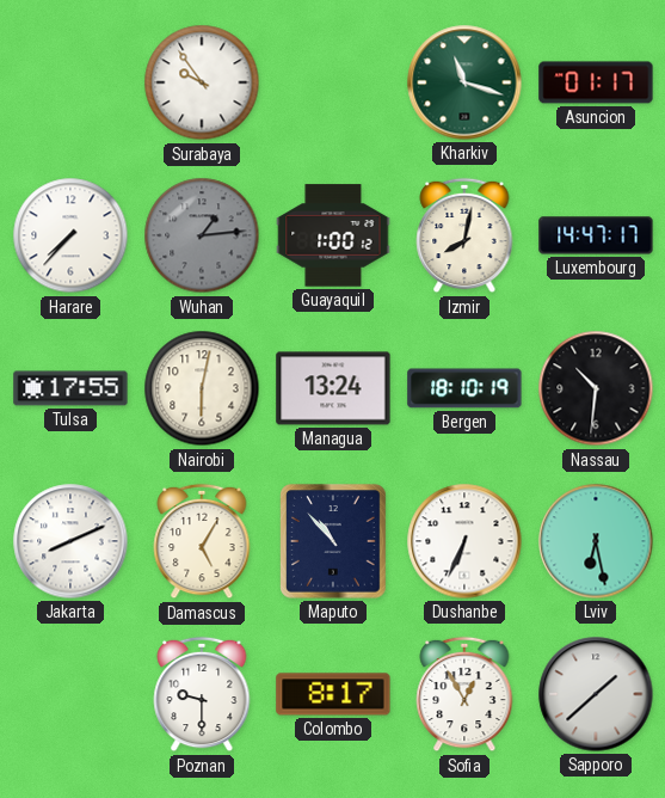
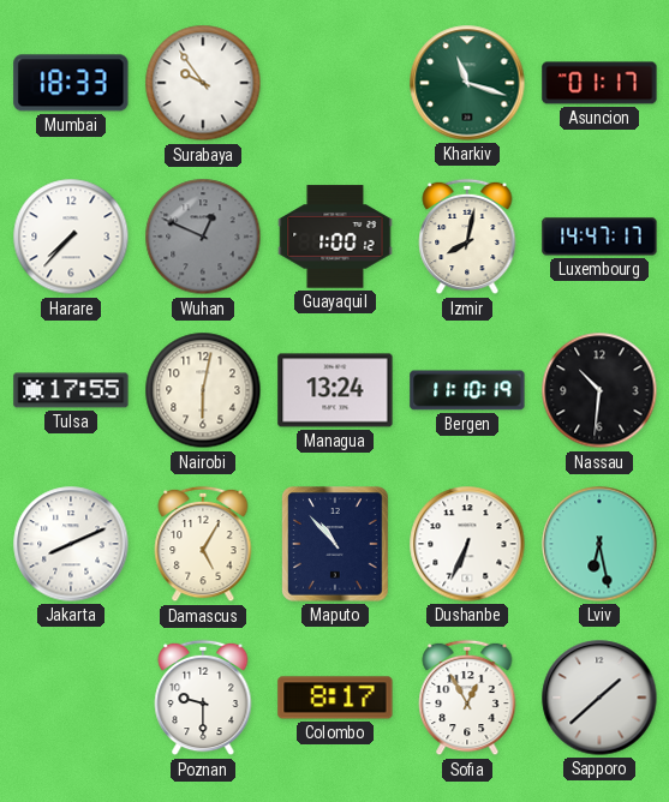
Mumbai: none -> 18:33 (71, 83)
Wuhan: 1:14 -> 12:49 (203, 237)
Bergen: 18:10 -> 11:10 (467, 390)
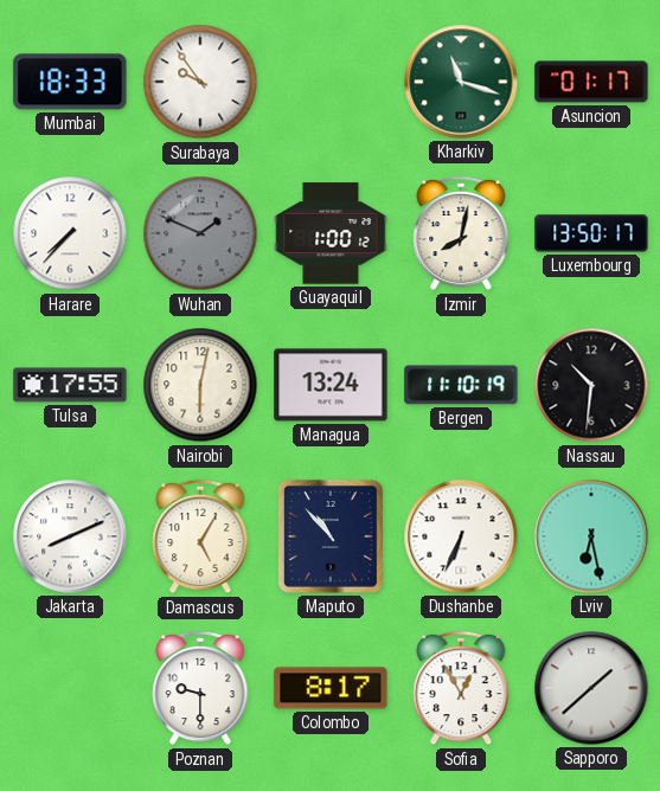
Wuhan: 12:49 -> 1:49 (200, 233)
Luxembourg: 14:47 -> 13:50 (591, 233)
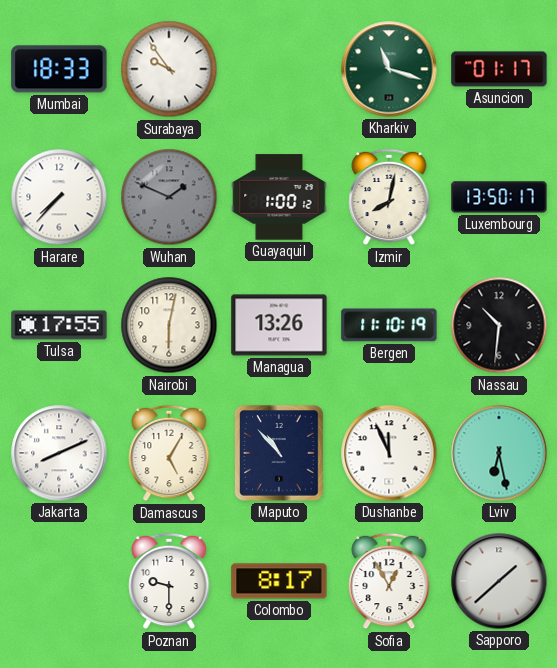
Managua: 13:24 -> 13:26 (279, 325)
Dushanbe: 6:34 -> 11:56 (389, 453)
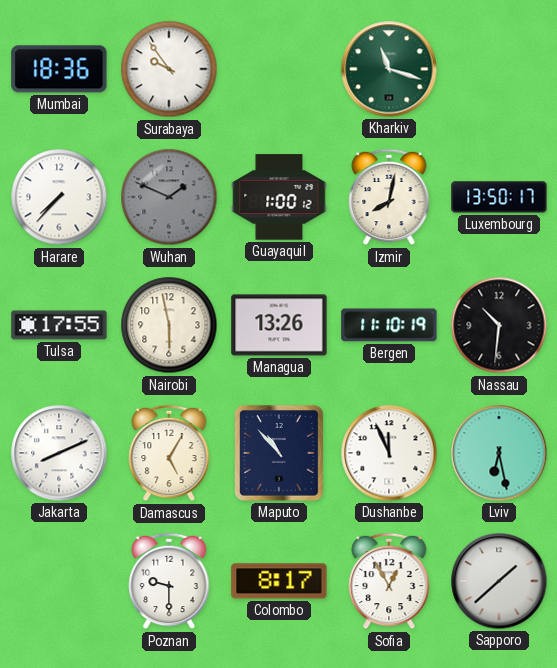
Mumbai: 18:33 -> 18:36 (59, 69)
Asuncion: 01:17 -> none (499, 69)
Nairobi: 6:02 -> 5:58 (169, 325)
